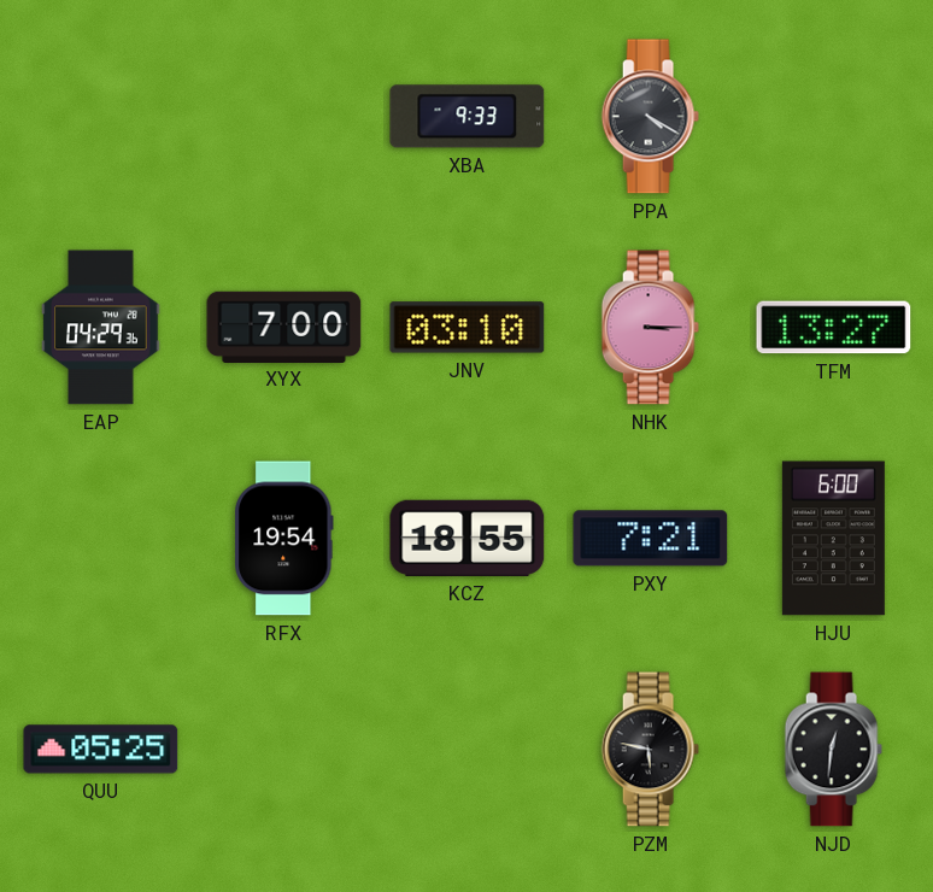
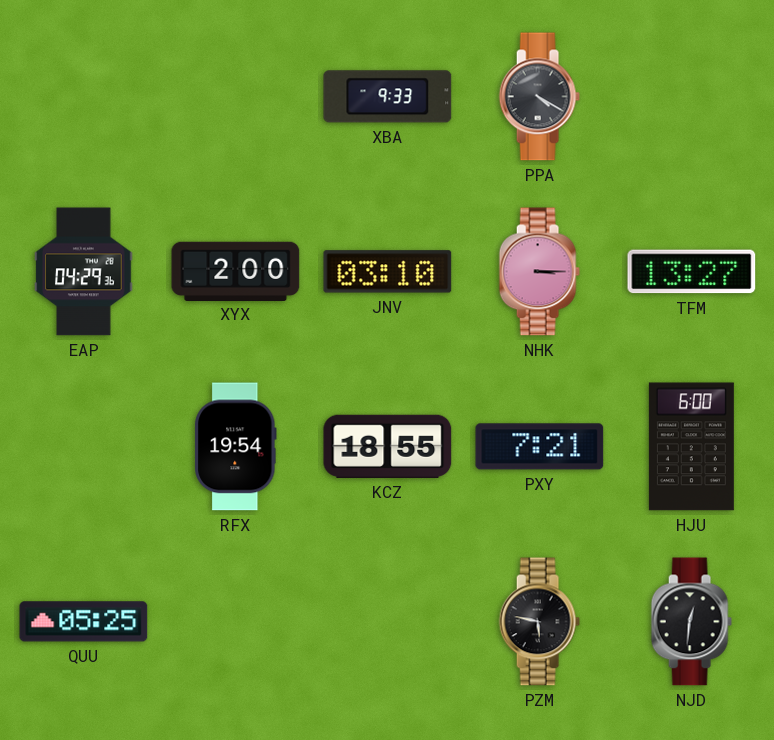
XYX: 7:00 -> 2:00 (236, 271)
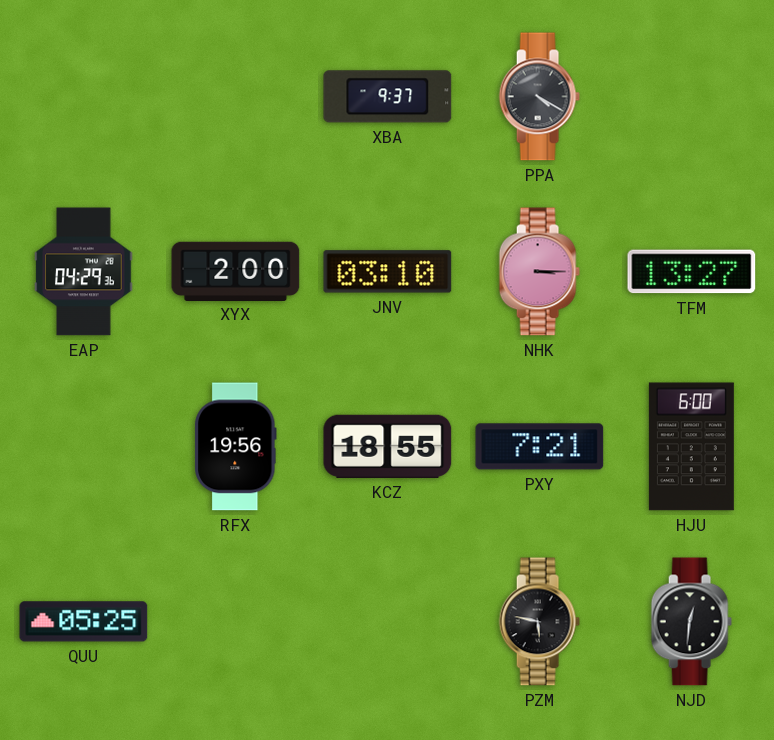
XBA: 9:33 -> 9:37 (388, 97)
RFX: 19:54 -> 19:56 (236, 447)
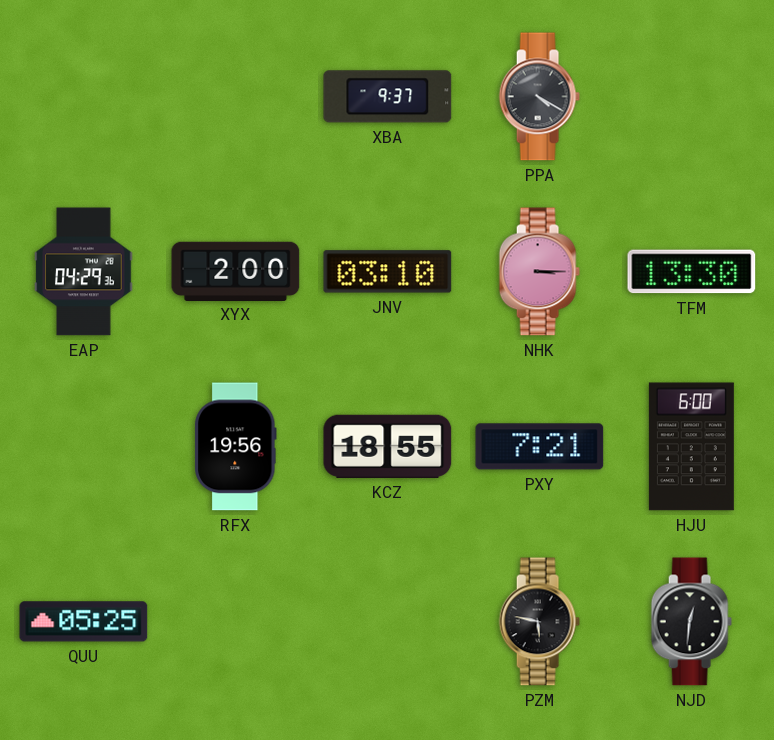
TFM: 13:27 -> 13:30 (692, 272)
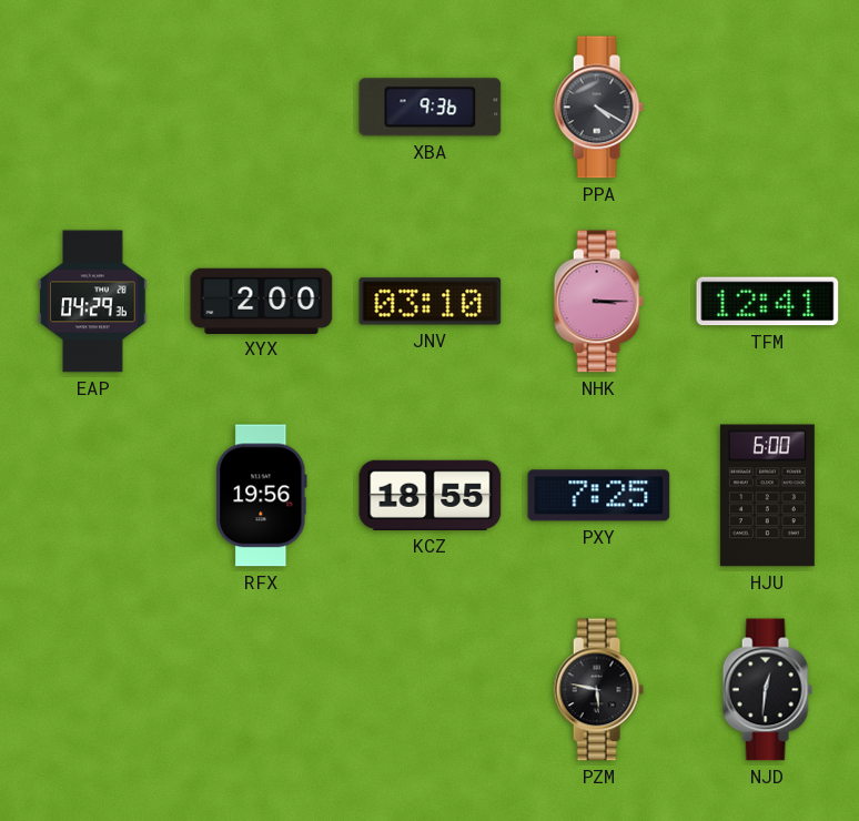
XBA: 9:37 -> 9:36 (431, 108)
TFM: 13:30 -> 12:41 (768, 302)
PXY: 7:21 -> 7:25 (599, 496)
QUU: 05:25 -> none (84, 622)
